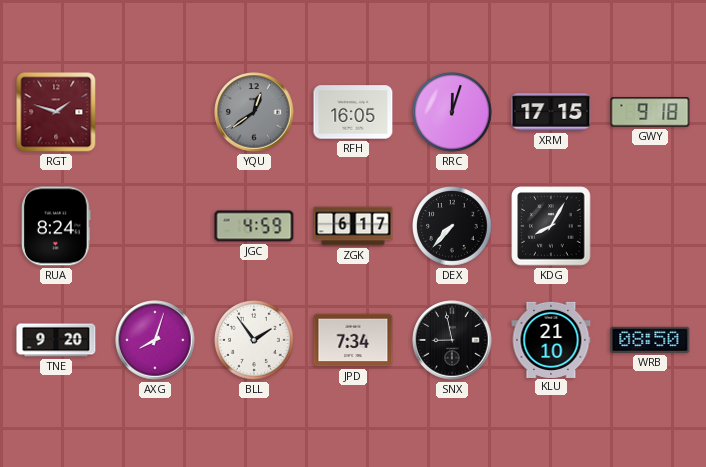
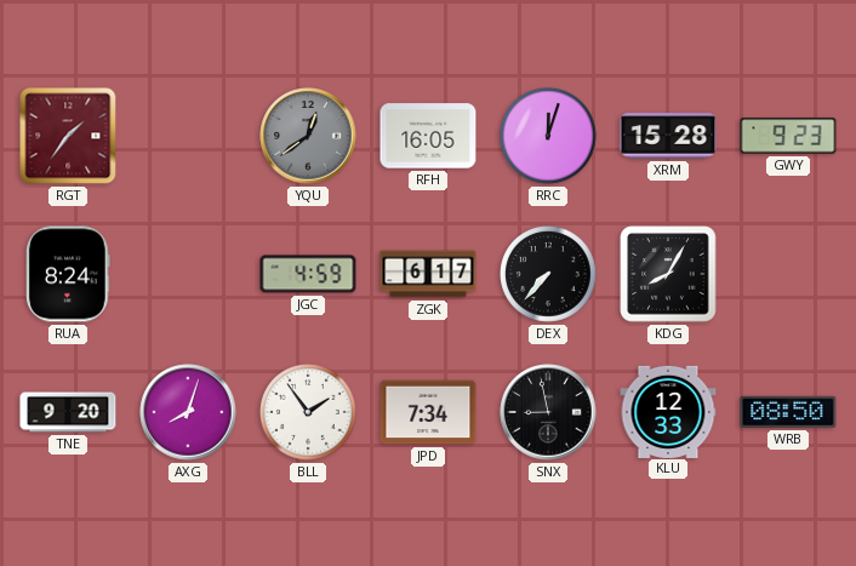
RGT: 1:48 -> 1:36 (68, 136)
XRM: 17:15 -> 15:28 (668, 136)
GWY: 9:18 -> 9:23 (788, 136)
KLU: 21:10 -> 12:33 (668, 411)
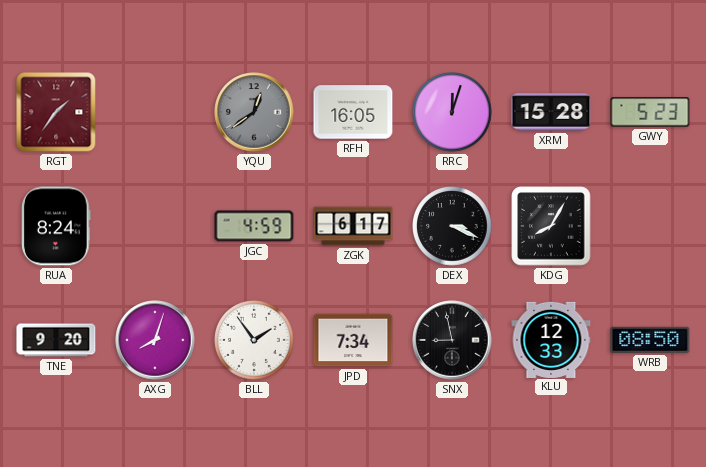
GWY: 9:23 -> 5:23 (650, 112)
DEX: 7:37 -> 3:19 (453, 227)
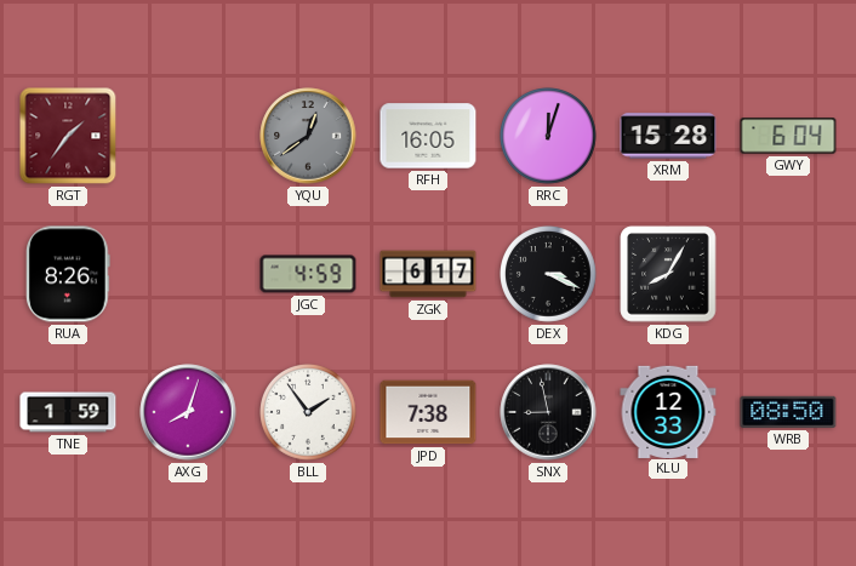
GWY: 5:23 -> 6:04 (788, 136)
RUA: 8:24 -> 8:26 (69, 274)
TNE: 9:20 -> 1:59 (68, 412)
JPD: 7:34 -> 7:38 (428, 412)
